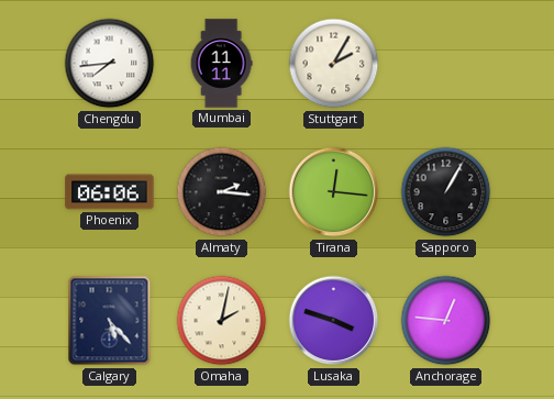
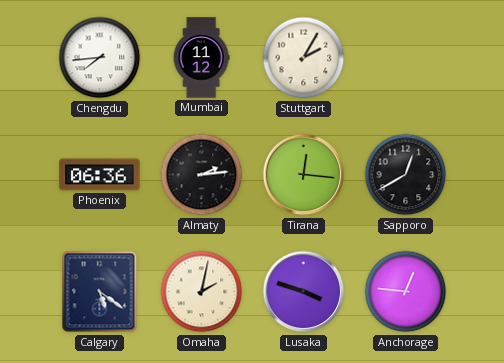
Mumbai: 11:11 -> 11:12 (201, 58)
Phoenix: 06:06 -> 06:36 (100, 175)
Almaty: 2:16 -> 2:14 (202, 175)
Sapporo: 1:05 -> 12:40 (406, 175)
Calgary: 5:23 -> 5:21 (100, 292)
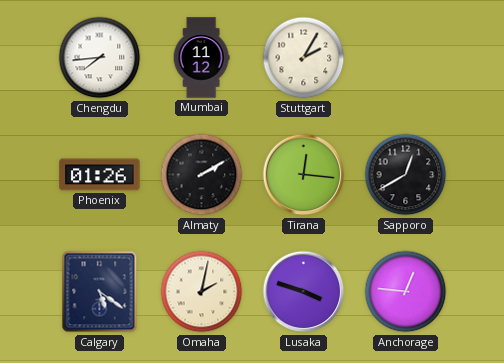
Phoenix: 06:36 -> 01:26 (100, 175)
Almaty: 2:14 -> 2:10 (202, 175)
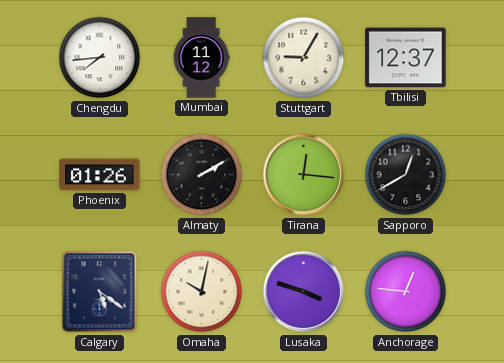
Stuttgart: 2:05 -> 9:05 (304, 58)
Tbilisi: none -> 12:37 (406, 58)
Omaha: 2:02 -> 10:02 (202, 292)
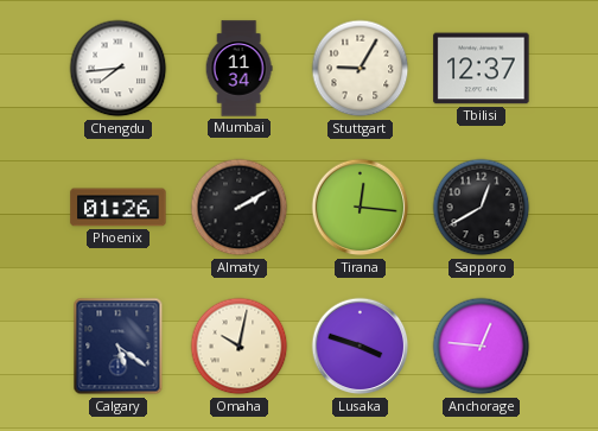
Mumbai: 11:12 -> 11:34 (238, 69)
